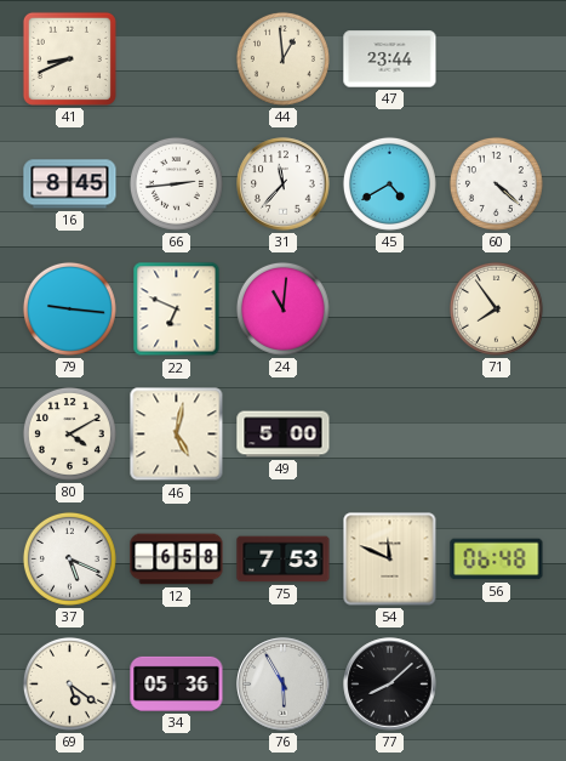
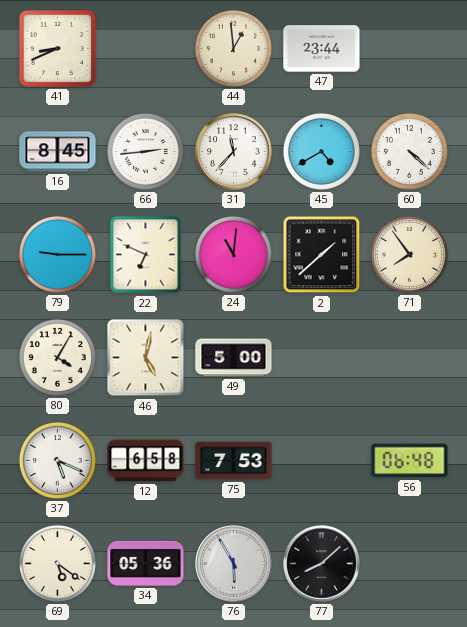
79: 9:16 -> 9:15 (57, 254)
2: none -> 1:38 (322, 255)
80: 4:10 -> 4:05 (57, 357)
54: 11:49 -> none (390, 560)
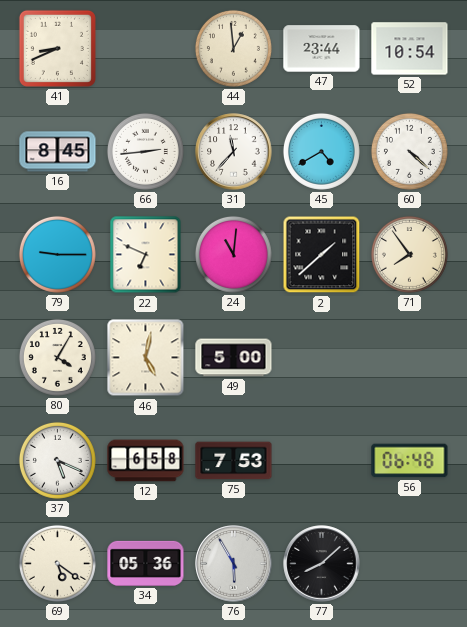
52: none -> 10:54 (410, 49)
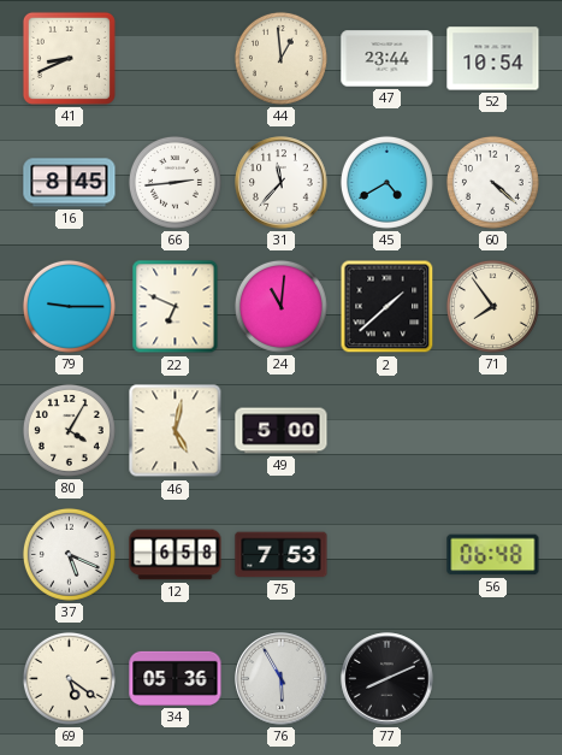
77: 8:08 -> 8:11 (388, 679)
